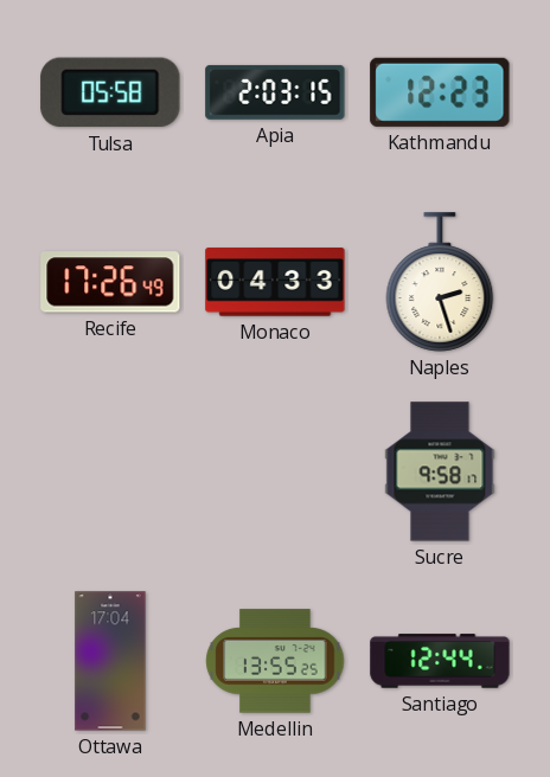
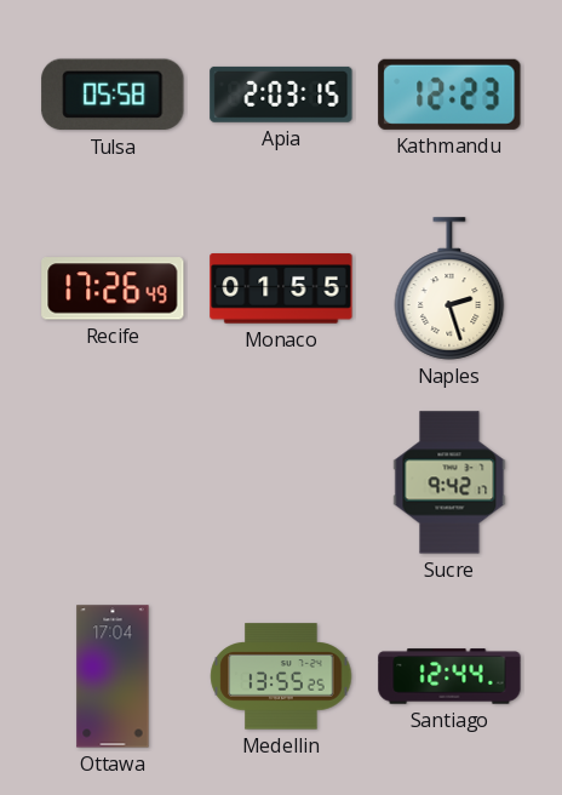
Monaco: 04:33 -> 01:55 (281, 288)
Sucre: 9:58 -> 9:42 (449, 482)
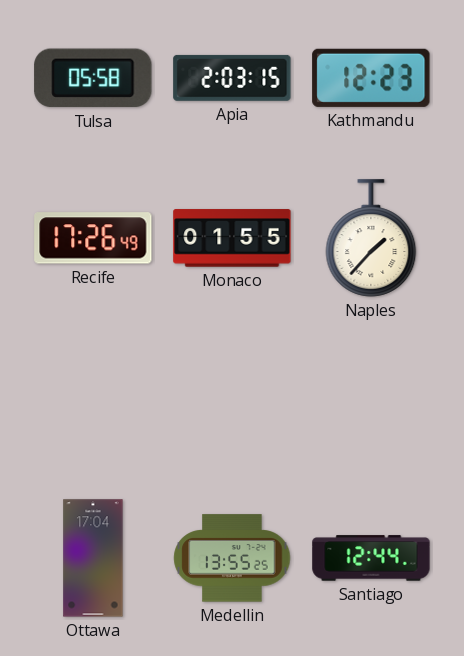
Naples: 2:27 -> 1:37 (371, 238)
Sucre: 9:42 -> none (449, 482)
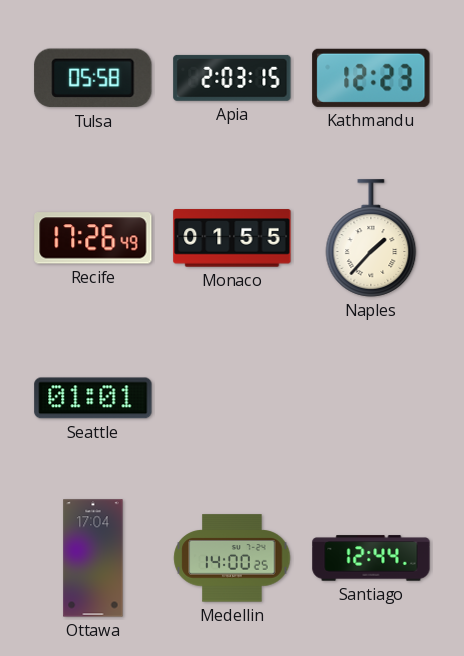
Seattle: none -> 01:01 (93, 398)
Medellin: 13:55 -> 14:00 (232, 558)
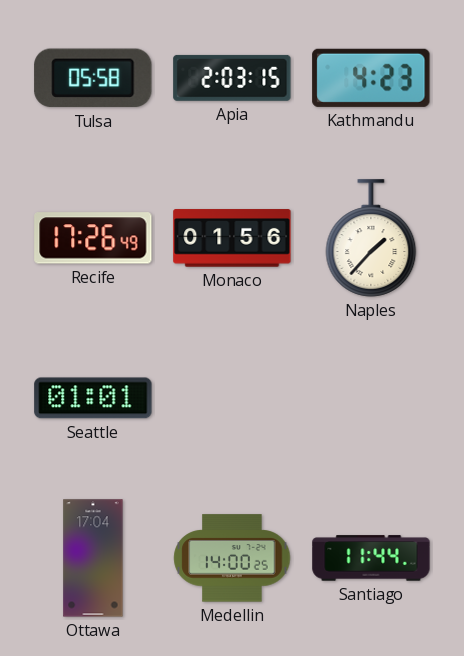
Kathmandu: 12:23 -> 4:23 (371, 78)
Monaco: 01:55 -> 01:56 (232, 238)
Santiago: 12:44 -> 11:44 (371, 558)
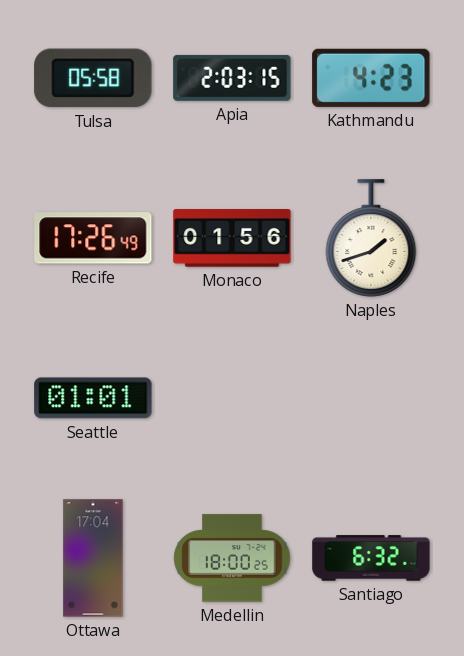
Naples: 1:37 -> 1:42 (371, 238)
Medellin: 14:00 -> 18:00 (232, 558)
Santiago: 11:44 -> 6:32 (371, 558)
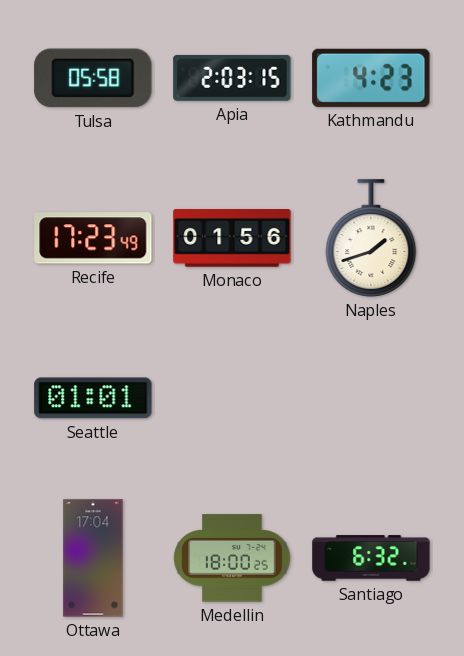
Recife: 17:26 -> 17:23 (93, 238)
